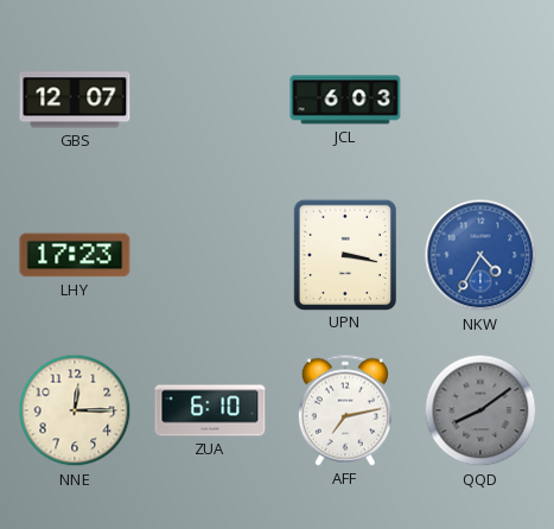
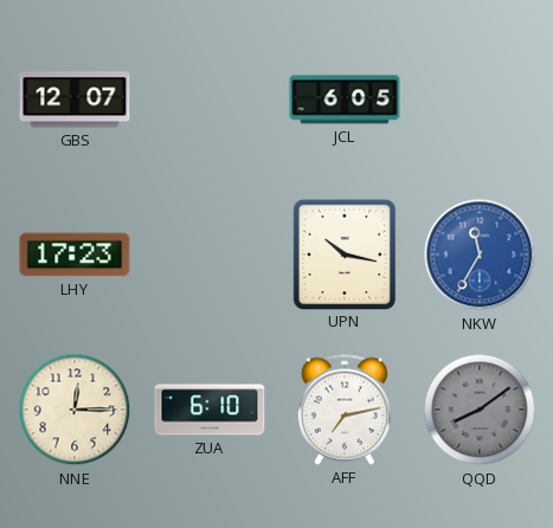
JCL: 6:03 -> 6:05 (345, 99)
UPN: 3:17 -> 10:17 (343, 253)
NKW: 4:35 -> 11:35 (480, 255)
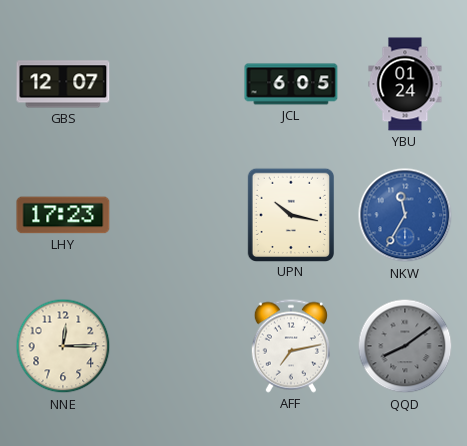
YBU: none -> 01:24 (405, 84)
ZUA: 6:10 -> none (210, 410)
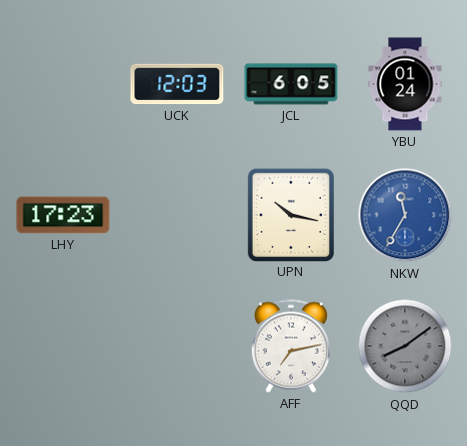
GBS: 12:07 -> none (63, 84)
UCK: none -> 12:03 (177, 84)
NNE: 12:15 -> none (63, 346)
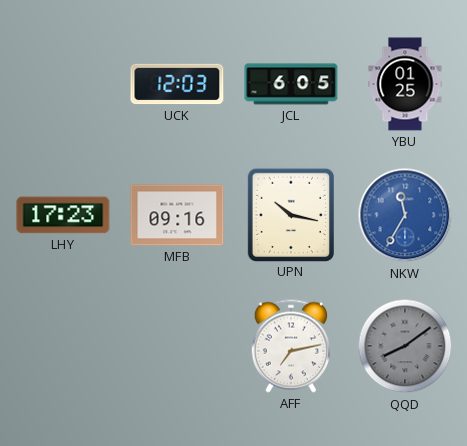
YBU: 01:24 -> 01:25 (405, 84)
MFB: none -> 09:16 (177, 215)
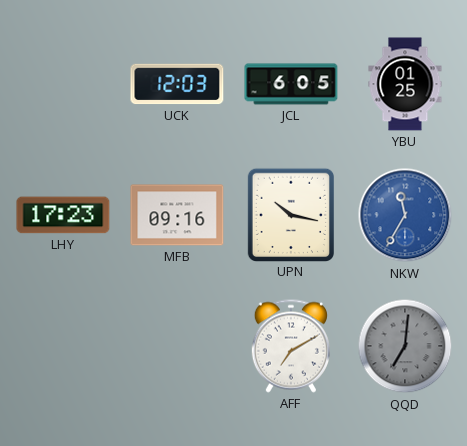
AFF: 7:13 -> 7:10 (291, 346)
QQD: 8:09 -> 7:01 (405, 346)
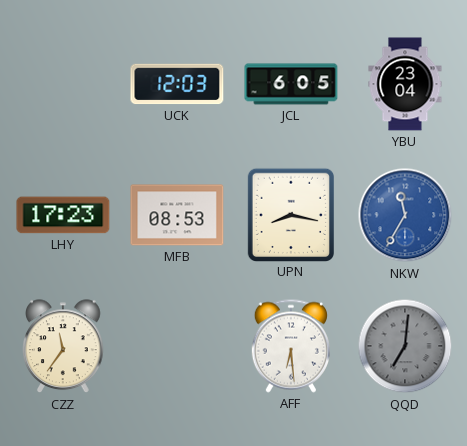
YBU: 01:25 -> 23:04 (405, 84)
MFB: 09:16 -> 08:53 (177, 215)
UPN: 10:17 -> 8:17 (290, 214)
CZZ: none -> 11:36 (63, 347)
AFF: 7:10 -> 6:29 (291, 346)
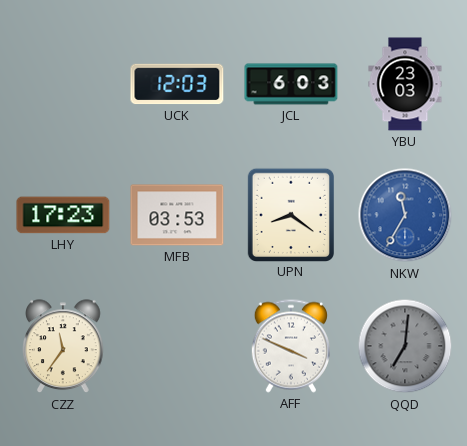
JCL: 6:05 -> 6:03 (291, 84)
YBU: 23:04 -> 23:03 (405, 84)
MFB: 08:53 -> 03:53 (177, 215)
UPN: 8:17 -> 8:21 (290, 214)
AFF: 6:29 -> 3:49 (291, 346)
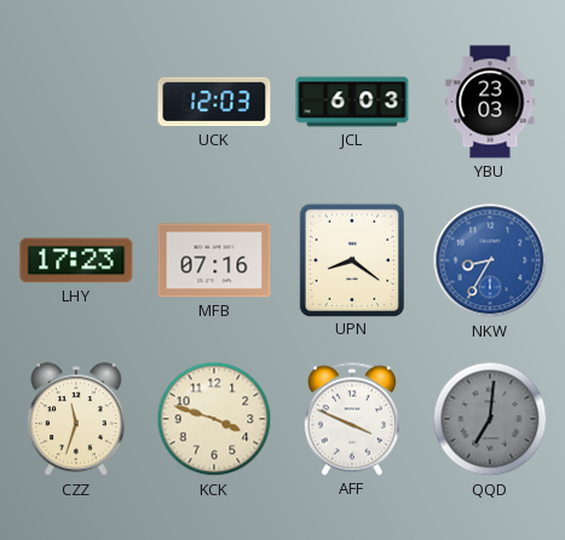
MFB: 03:53 -> 07:16 (214, 260)
NKW: 11:35 -> 8:35 (490, 260)
CZZ: 11:36 -> 11:33 (76, 420)
KCK: none -> 3:48 (214, 419)
